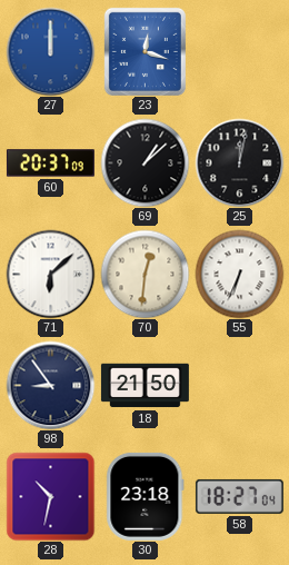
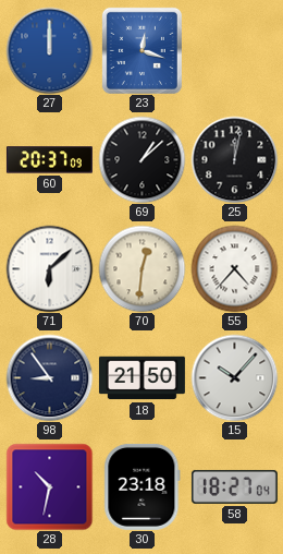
55: 6:34 -> 4:37 (234, 268)
15: none -> 10:07 (234, 377)
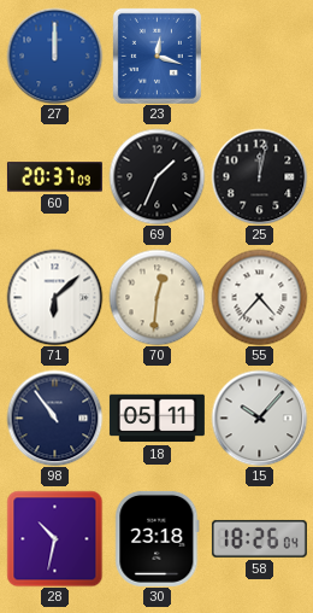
69: 1:08 -> 1:34 (156, 176)
98: 8:54 -> 10:54 (54, 418)
18: 21:50 -> 05:11 (156, 419)
58: 18:27 -> 18:26 (259, 538)
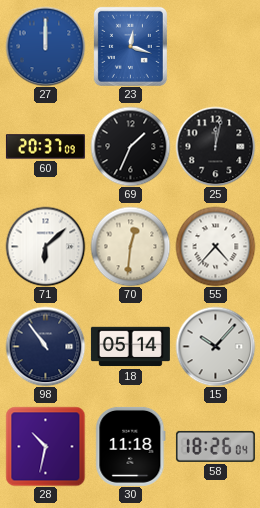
18: 05:11 -> 05:14 (130, 347)
30: 23:18 -> 11:18 (131, 446)
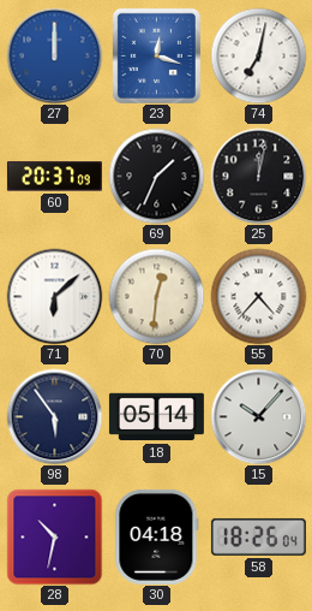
74: none -> 7:02 (258, 55)
98: 10:54 -> 5:54 (54, 416)
30: 11:18 -> 04:18 (157, 536)
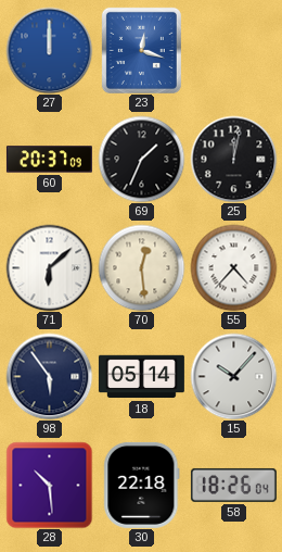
74: 7:02 -> none (258, 55)
70: 12:31 -> 12:29 (141, 267)
28: 10:32 -> 10:29 (49, 485)
30: 04:18 -> 22:18 (142, 485)
